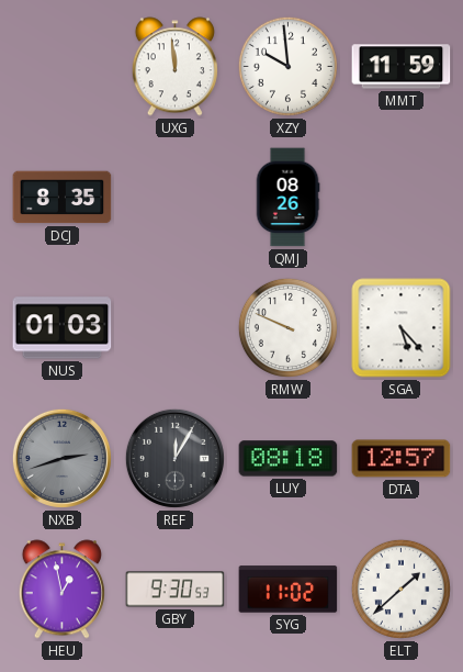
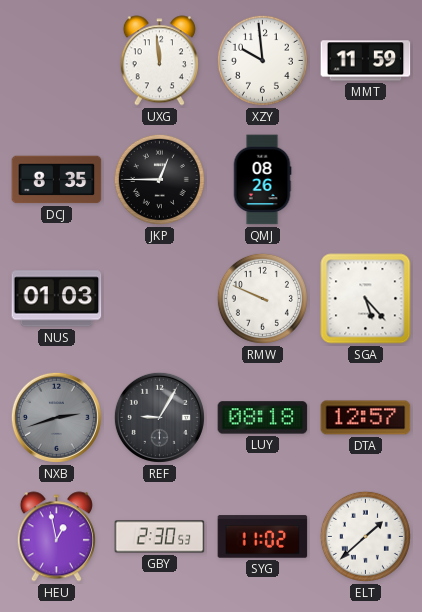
JKP: none -> 12:45 (159, 179)
REF: 12:05 -> 9:05 (159, 417)
GBY: 9:30 -> 2:30 (160, 537)
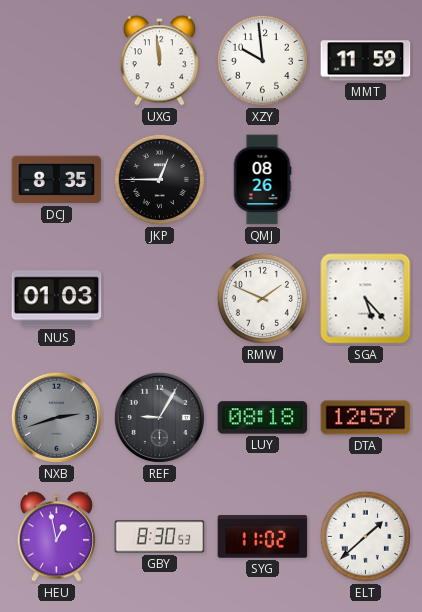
RMW: 9:49 -> 1:49 (262, 298)
GBY: 2:30 -> 8:30 (160, 537)
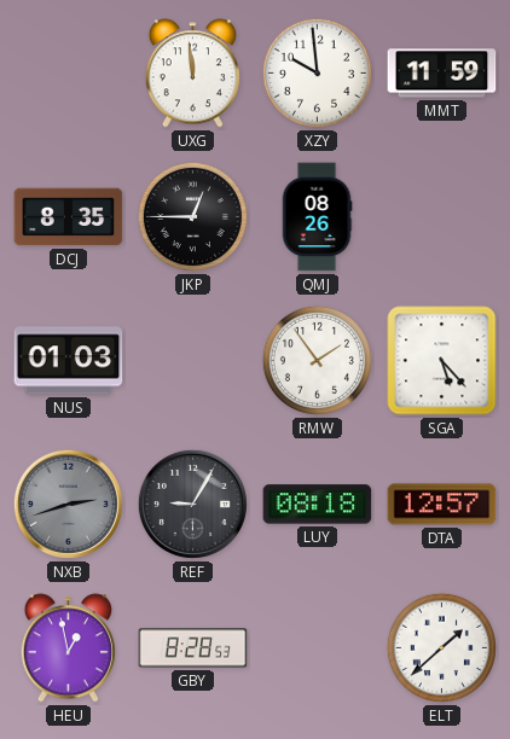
RMW: 1:49 -> 1:54 (317, 360)
GBY: 8:30 -> 8:28 (193, 648)
SYG: 11:02 -> none (263, 537)
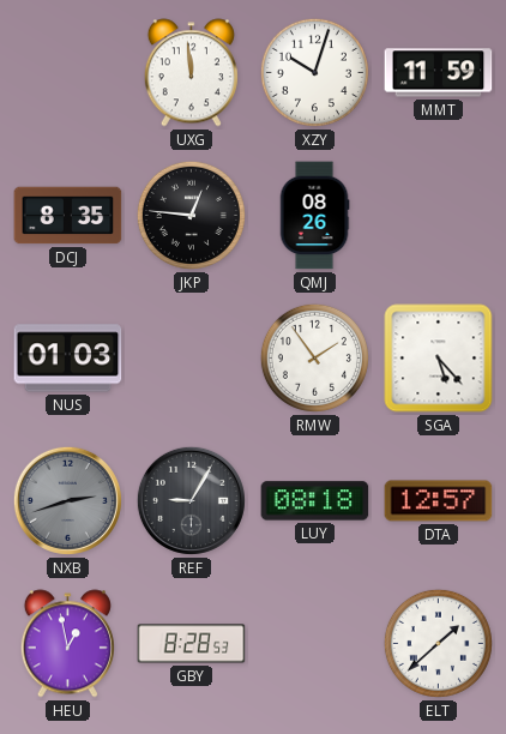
XZY: 9:59 -> 10:03 (314, 72)
JKP: 12:45 -> 12:46 (191, 215)
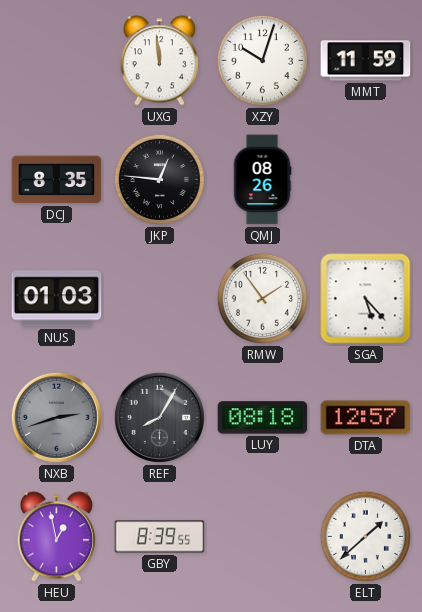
REF: 9:05 -> 8:05 (159, 417)
GBY: 8:28 -> 8:39 (160, 537)
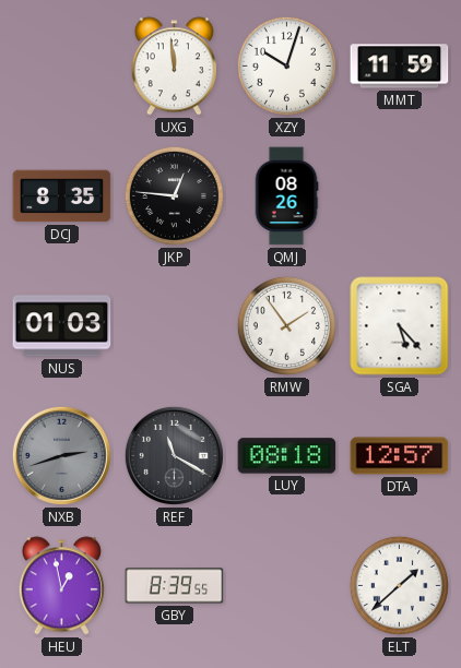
REF: 8:05 -> 11:20 (174, 455)
